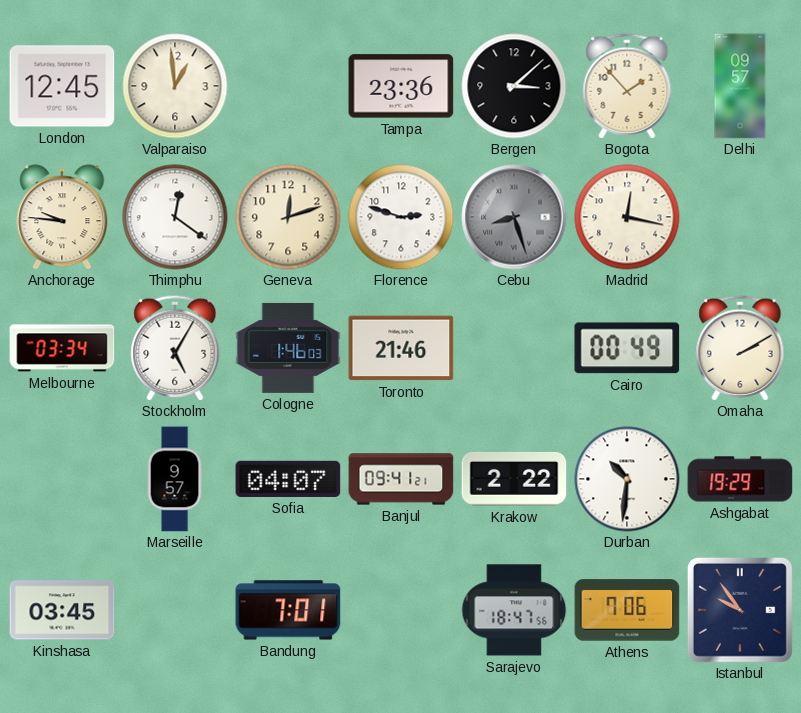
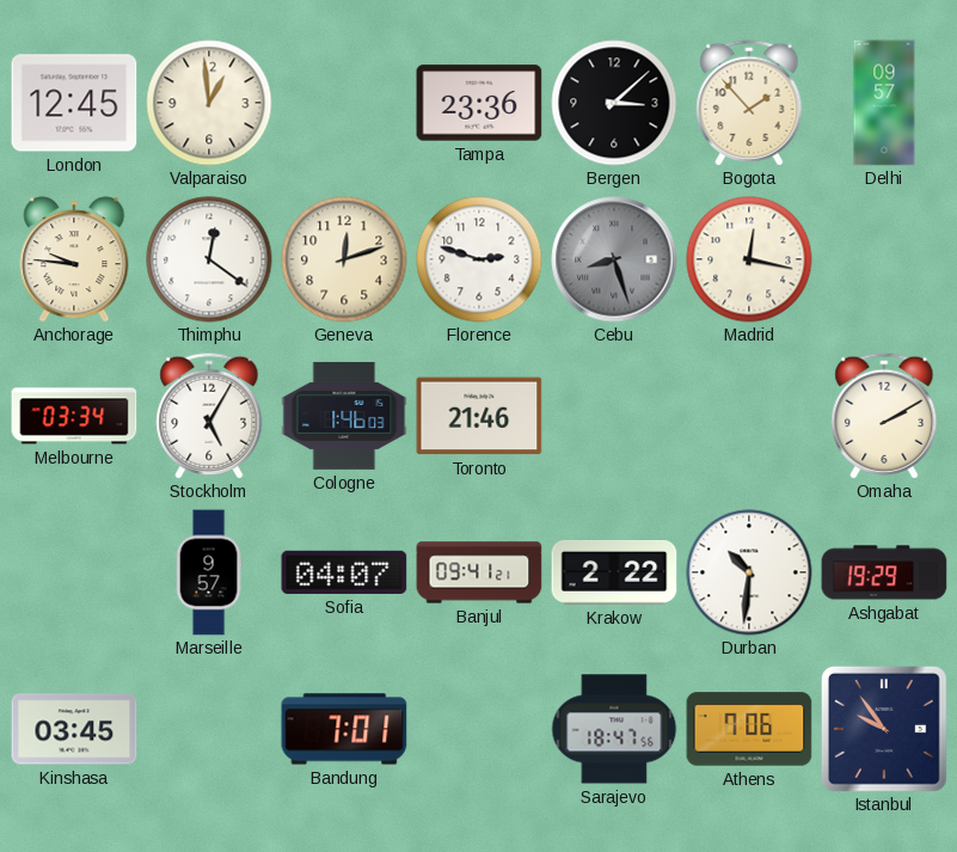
Cairo: 00:49 -> none (627, 348)
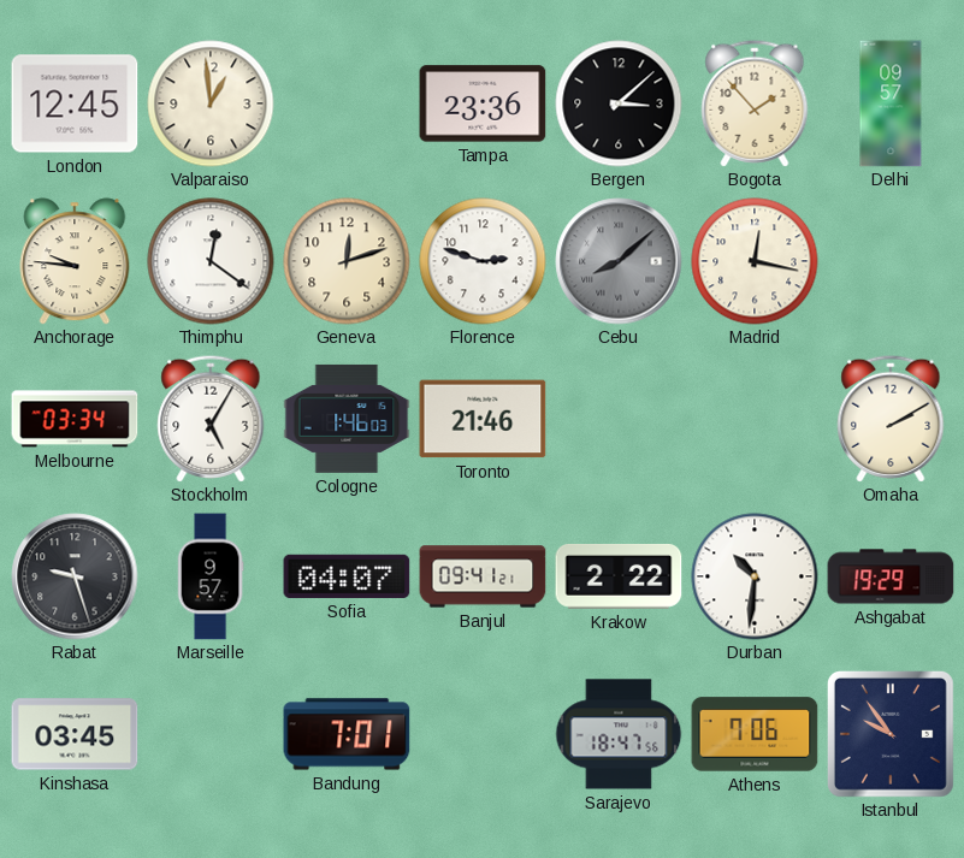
Cebu: 8:27 -> 8:08 (619, 261)
Rabat: none -> 9:27 (75, 576)
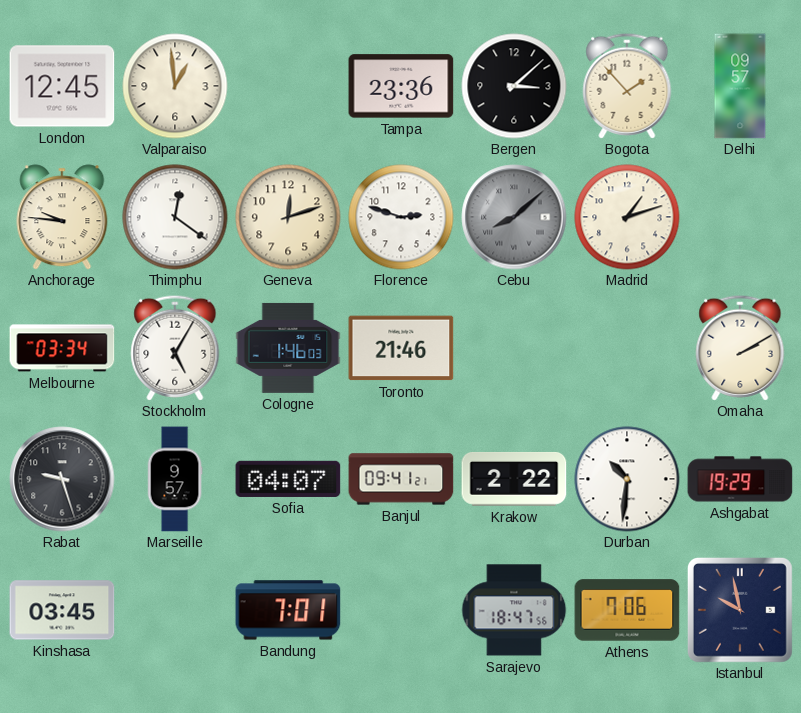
Madrid: 12:17 -> 1:12 (627, 217)
Istanbul: 9:54 -> 9:58 (740, 610)
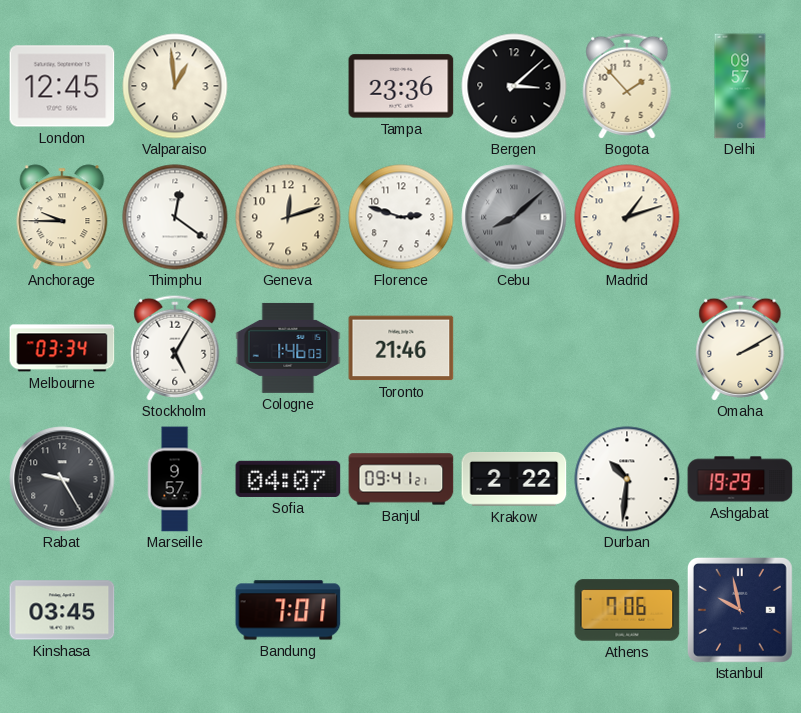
Anchorage: 9:46 -> 9:45 (62, 217)
Rabat: 9:27 -> 9:25 (62, 479)
Sarajevo: 18:47 -> none (514, 610)
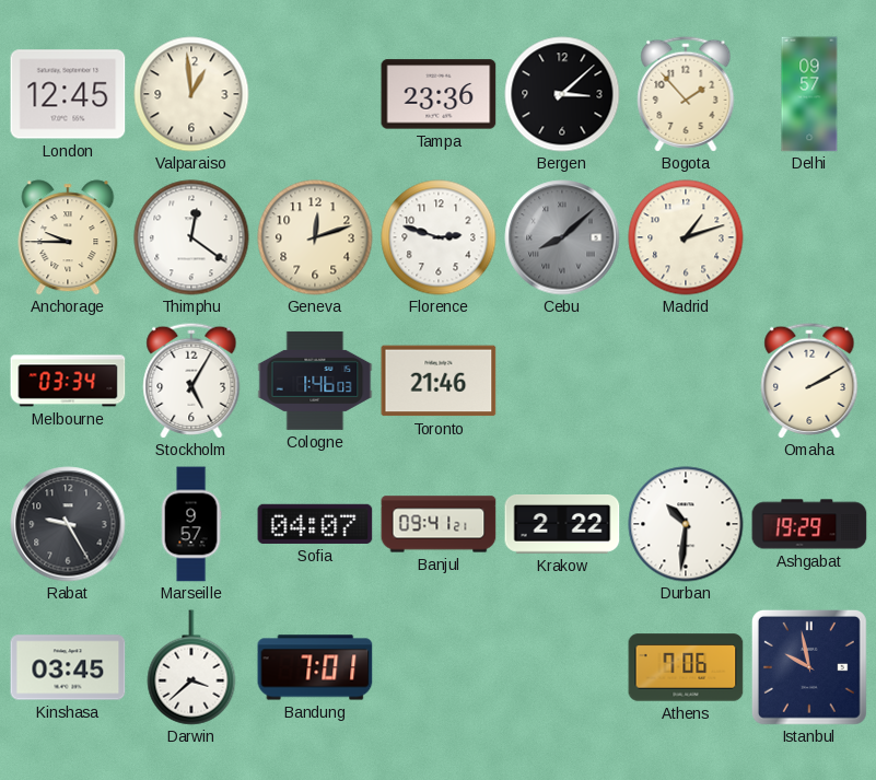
Darwin: none -> 3:38 (191, 667)
